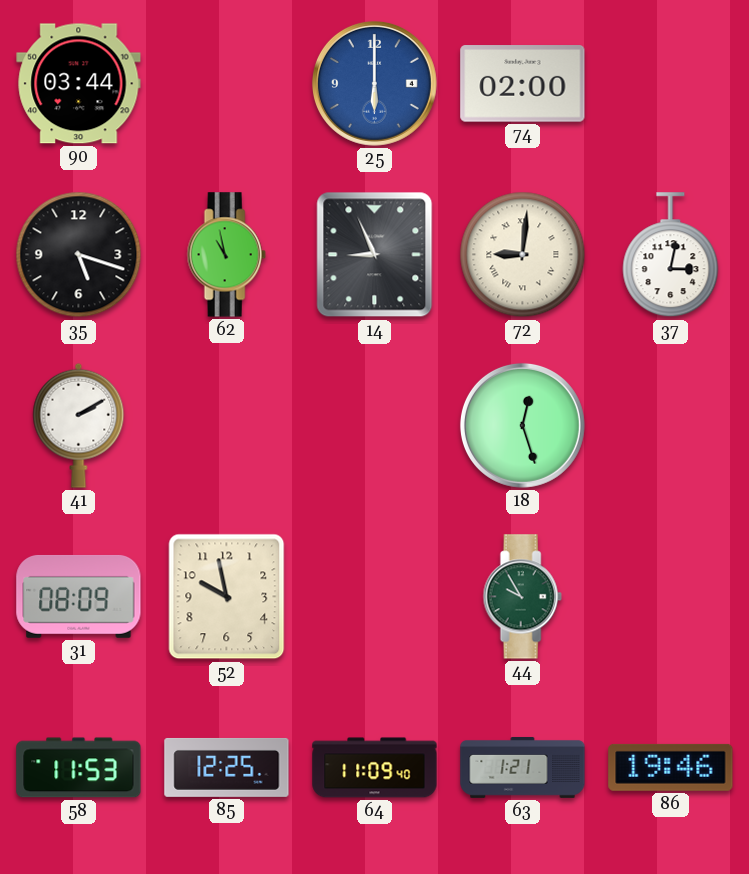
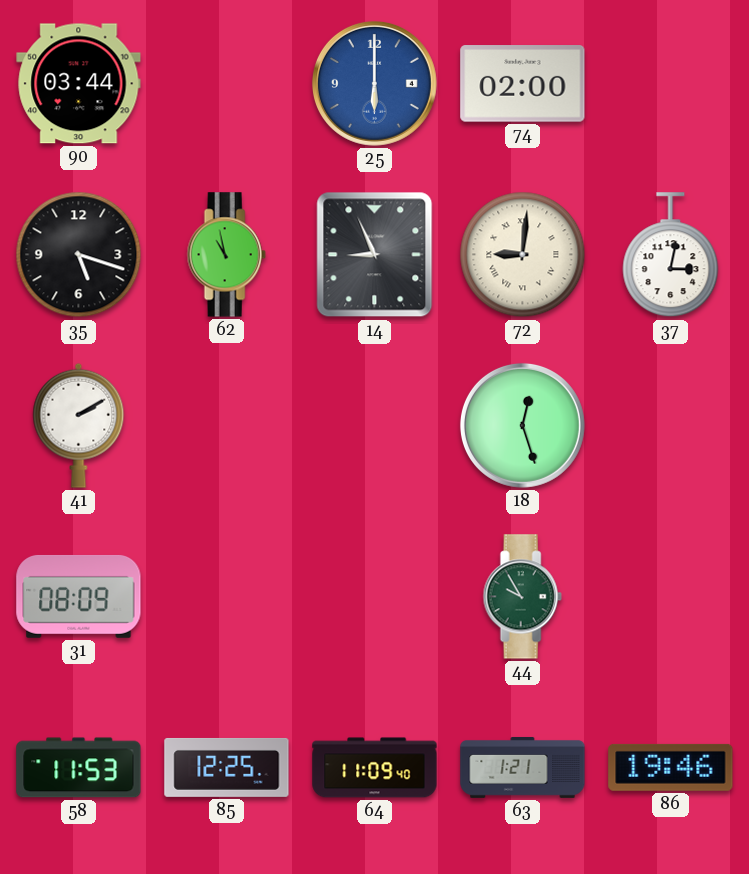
52: 9:58 -> none (227, 597)
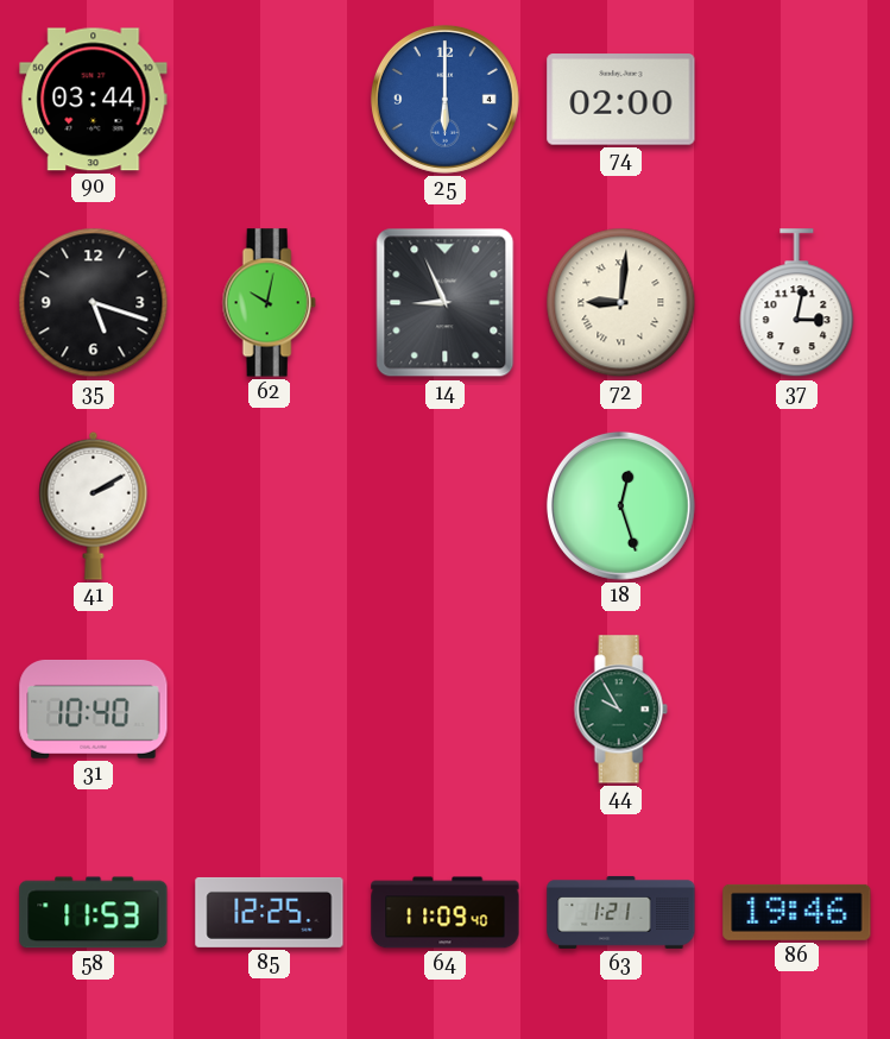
62: 10:58 -> 10:02 (269, 303)
31: 08:09 -> 10:40 (94, 709)
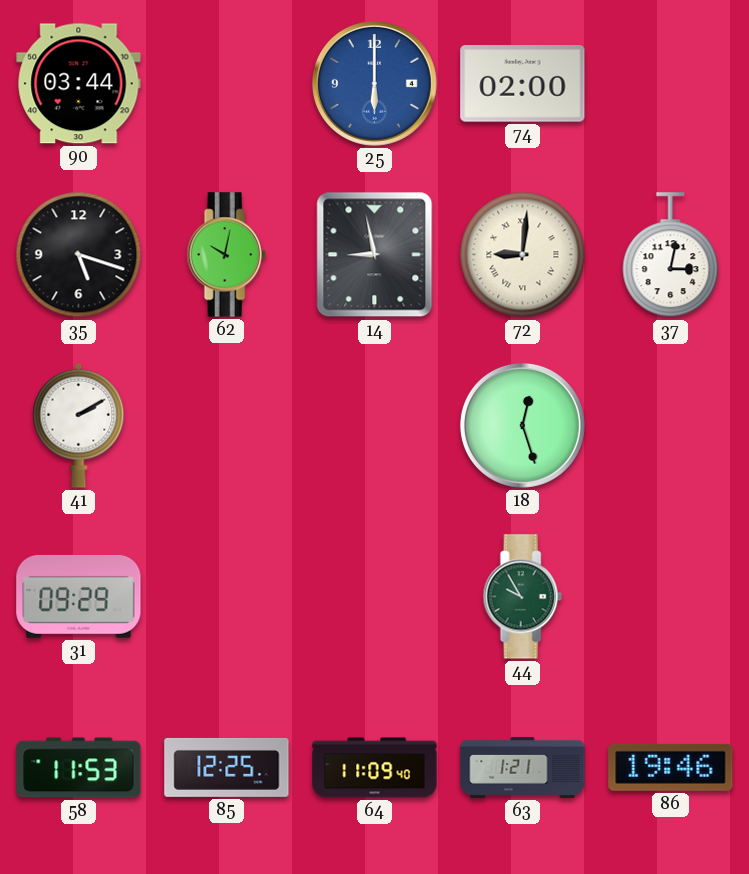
14: 8:56 -> 8:58 (375, 255)
31: 10:40 -> 09:29 (79, 596)
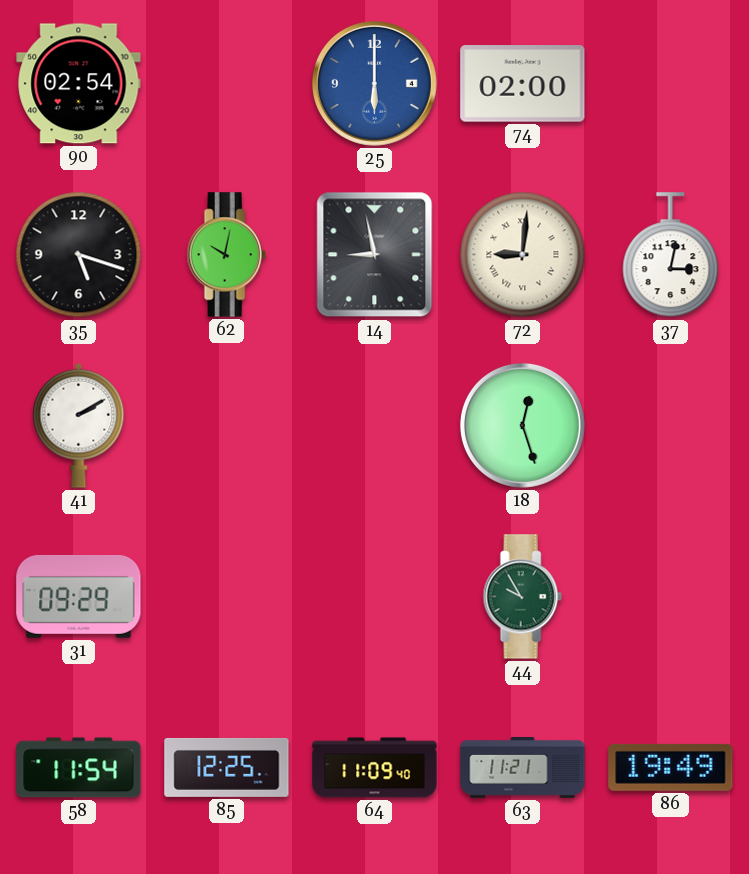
90: 03:44 -> 02:54 (79, 84)
58: 11:53 -> 11:54 (79, 768)
63: 1:21 -> 11:21 (523, 767)
86: 19:46 -> 19:49 (671, 767)
